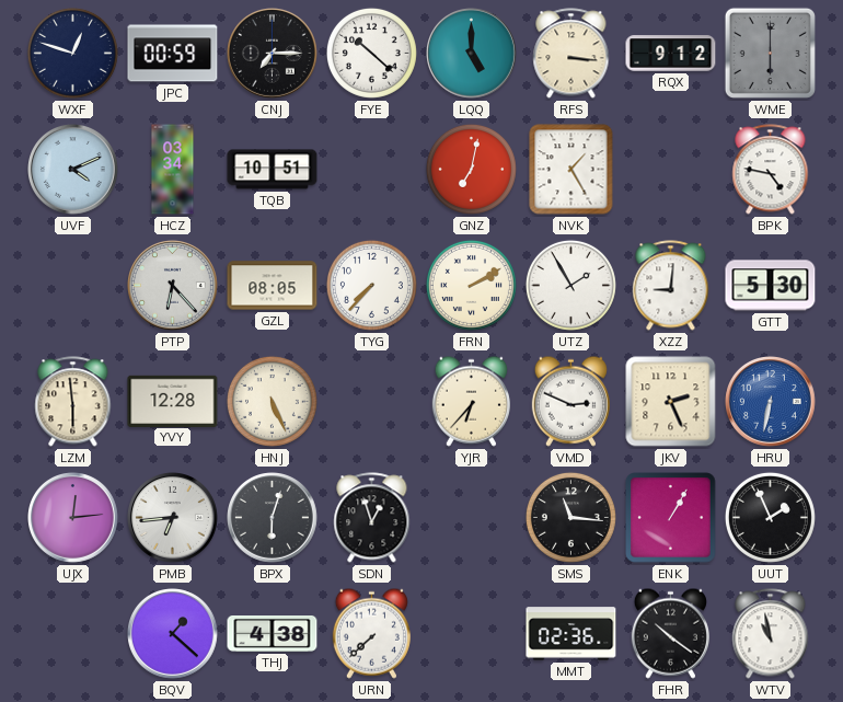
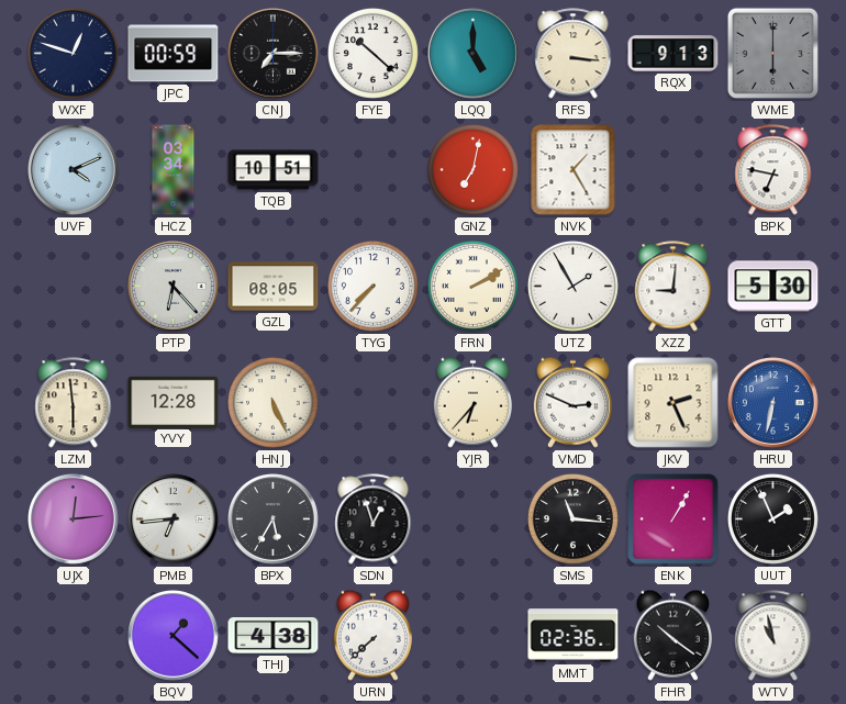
RQX: 9:12 -> 9:13 (674, 54)
BPK: 4:47 -> 6:47 (773, 170)
BPX: 6:03 -> 5:35 (274, 519)
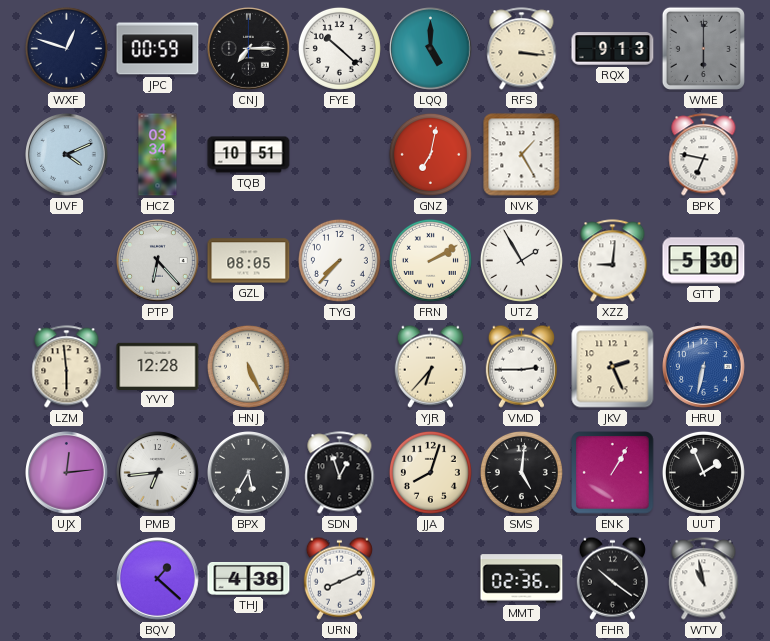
VMD: 2:49 -> 2:45 (521, 366)
JJA: none -> 8:03 (430, 472)
SMS: 11:16 -> 5:01 (521, 472)
URN: 7:38 -> 8:11 (339, 578)
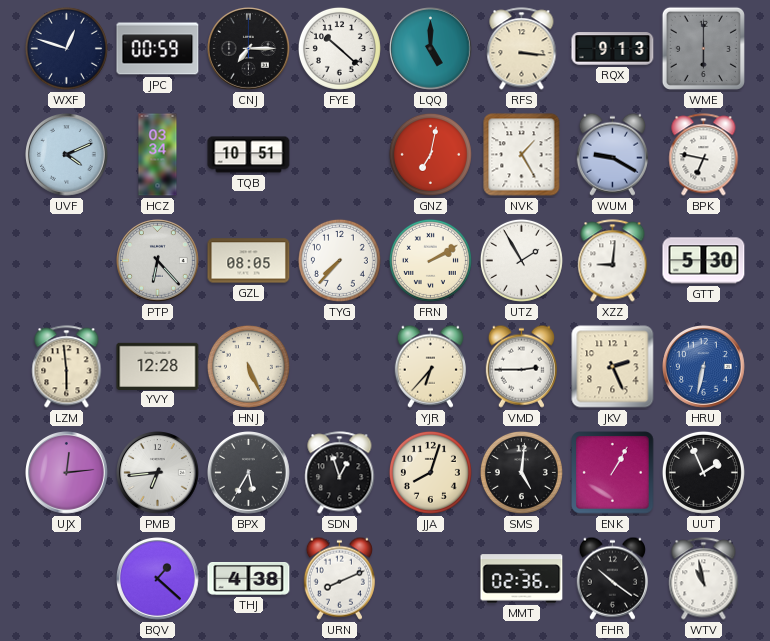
WUM: none -> 9:20 (612, 154)
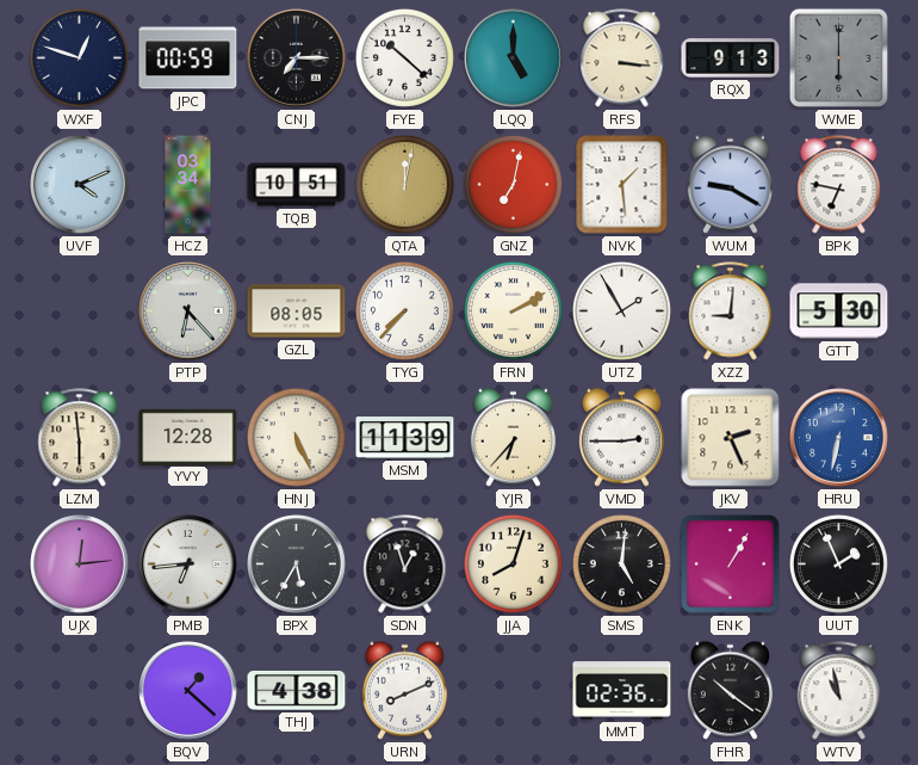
QTA: none -> 12:02 (404, 184)
NVK: 1:25 -> 1:29 (622, 185)
MSM: none -> 11:39 (405, 438)
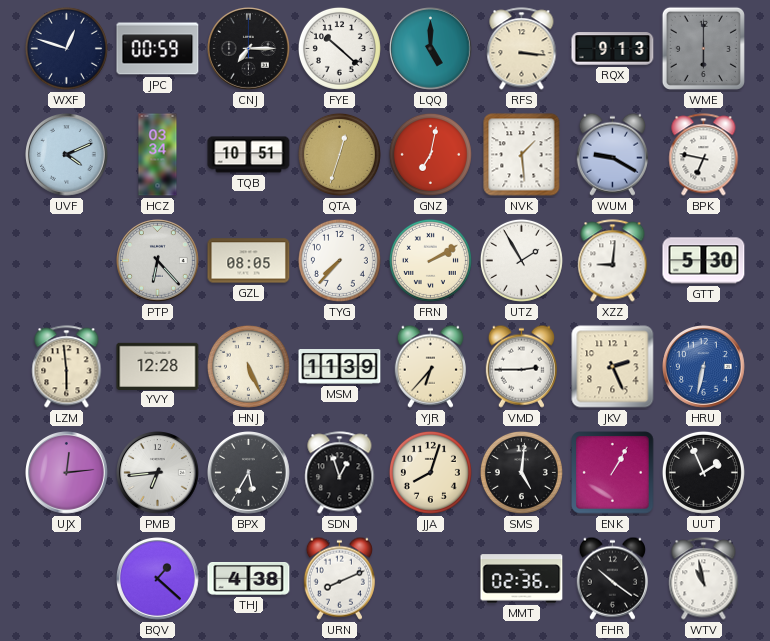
QTA: 12:02 -> 12:33 (339, 154)
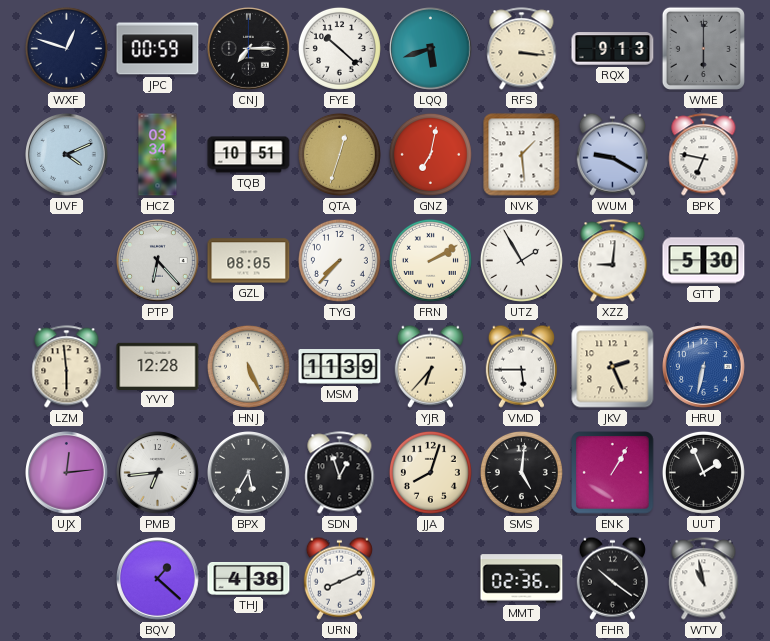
LQQ: 5:00 -> 5:42 (431, 49)
VMD: 2:45 -> 5:45 (521, 366)
